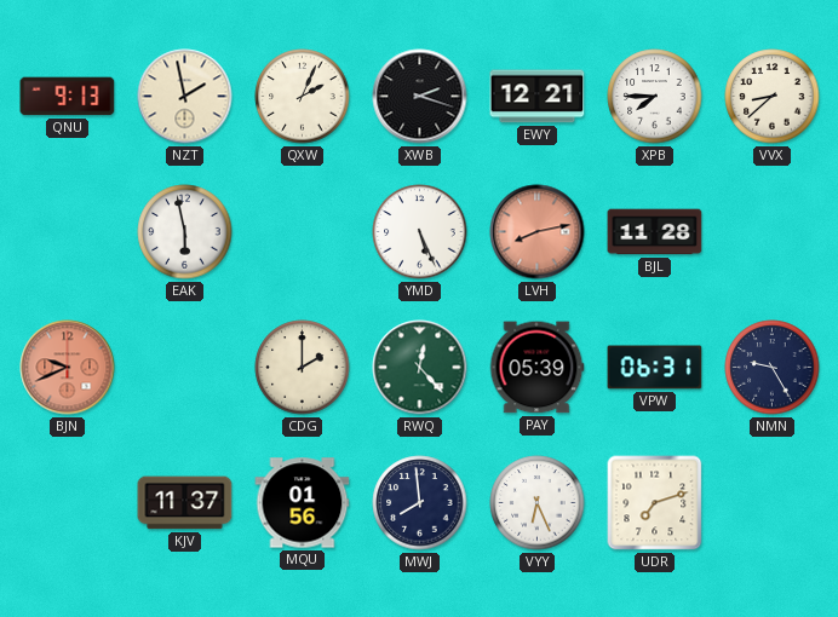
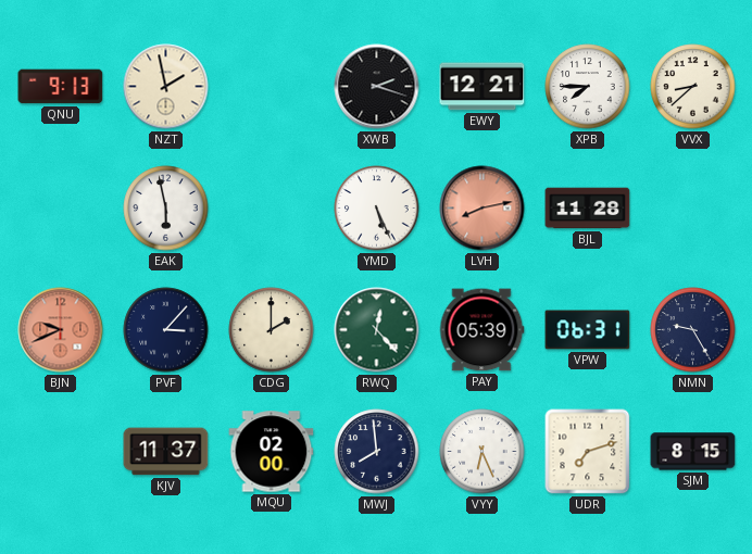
QXW: 2:04 -> none (303, 97)
PVF: none -> 3:07 (166, 330)
MQU: 01:56 -> 02:00 (272, 452)
SJM: none -> 8:15 (693, 452)
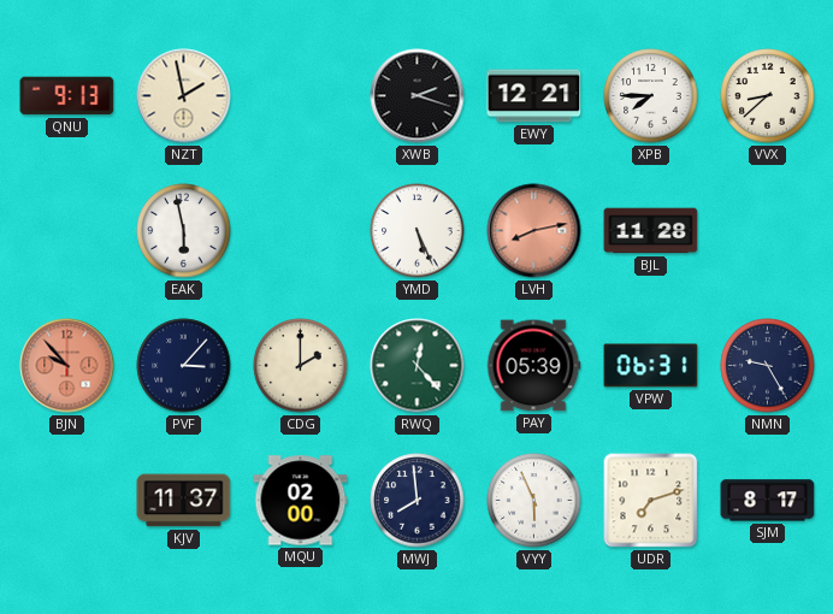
BJN: 9:41 -> 9:53 (67, 366)
VYY: 6:26 -> 5:56 (534, 501)
SJM: 8:15 -> 8:17 (768, 501)
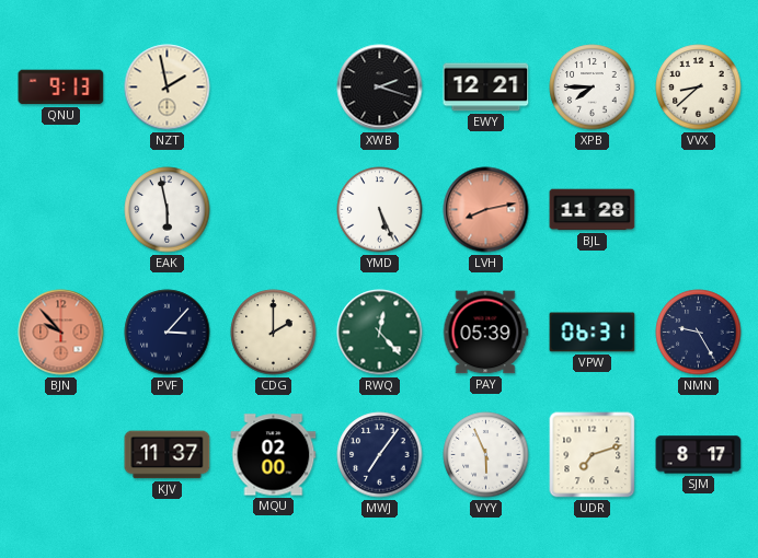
MWJ: 7:59 -> 7:06 (380, 455)
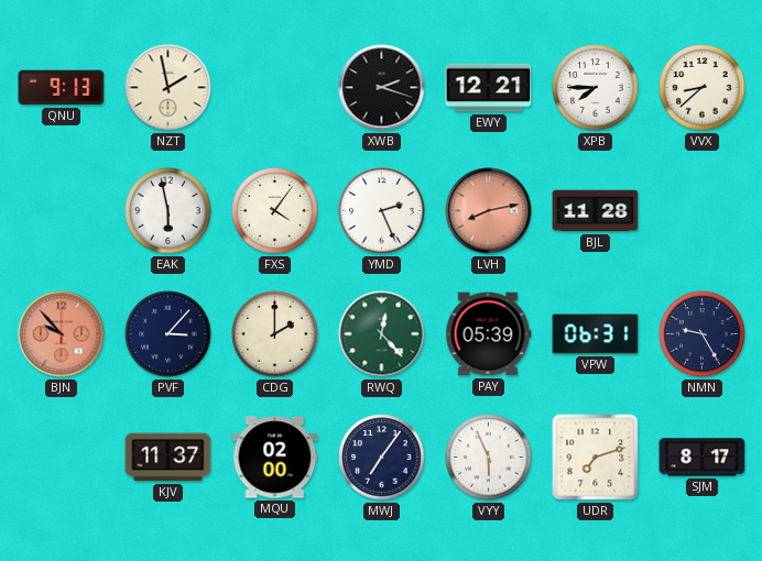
FXS: none -> 4:06 (275, 211)
YMD: 5:26 -> 2:26 (382, 211)
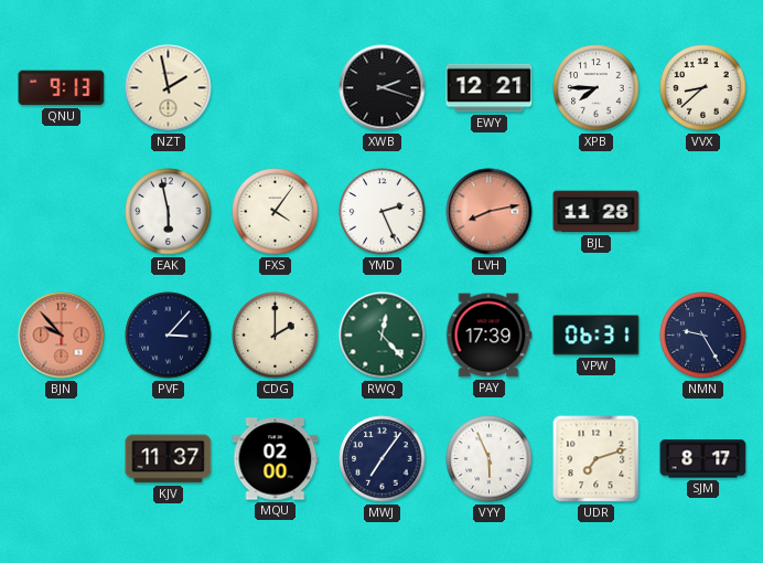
PAY: 05:39 -> 17:39 (488, 336)
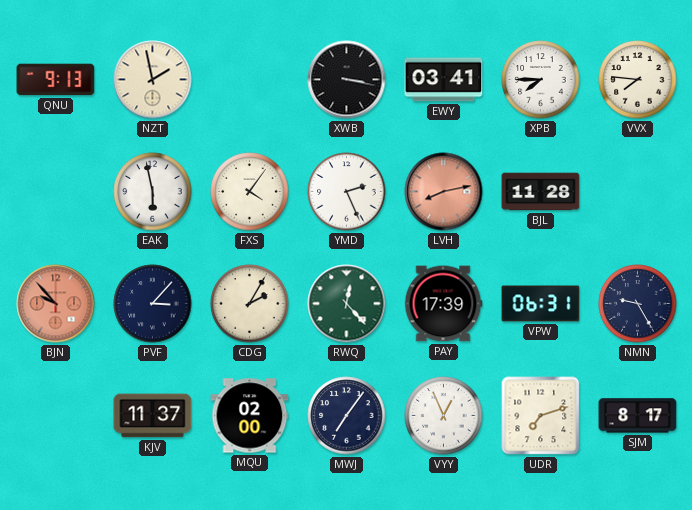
XWB: 2:18 -> 3:17 (347, 80)
EWY: 12:21 -> 03:41 (444, 80)
VVX: 8:38 -> 7:46 (638, 80)
CDG: 2:00 -> 2:05 (250, 304)
VYY: 5:56 -> 12:56 (444, 416)
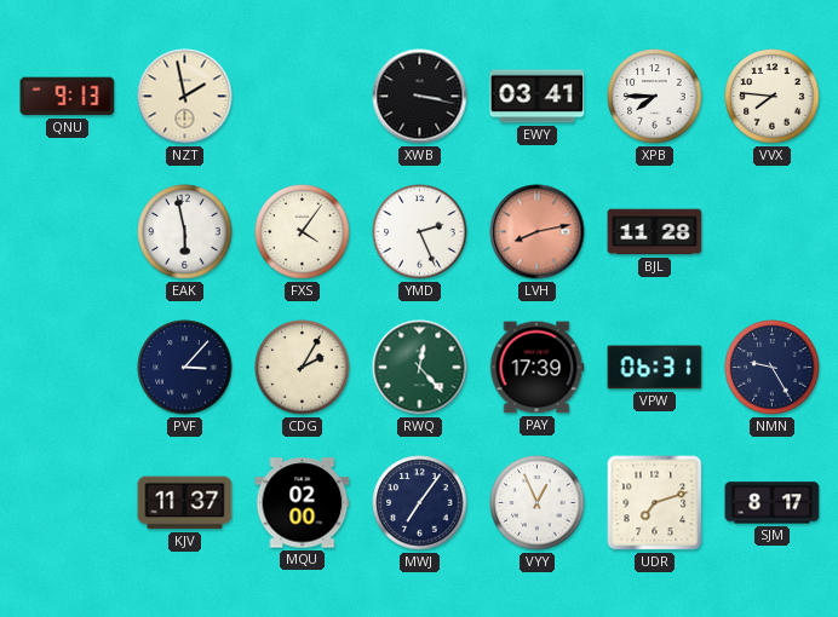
BJN: 9:53 -> none (56, 304)
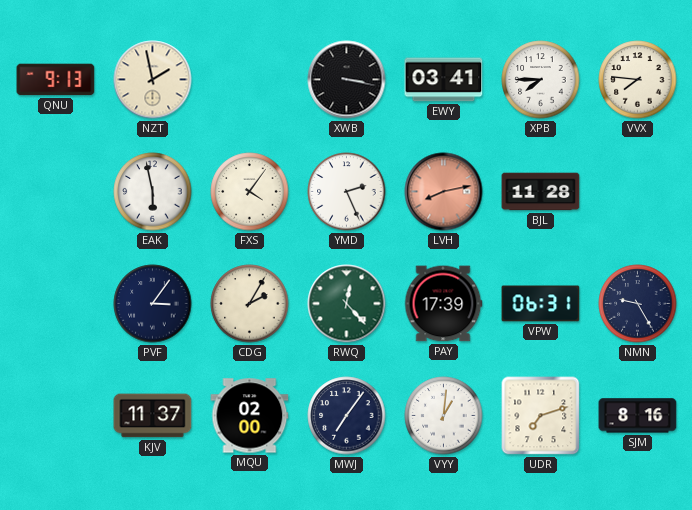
PVF: 3:07 -> 3:06 (153, 304)
VYY: 12:56 -> 1:01 (444, 416)
SJM: 8:17 -> 8:16 (638, 416)
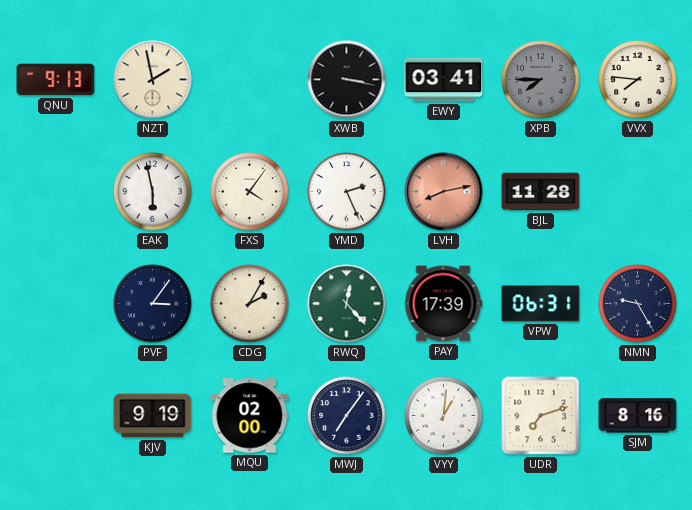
XPB dial: white -> grey (541, 80)
KJV: 11:37 -> 9:19 (153, 416)
